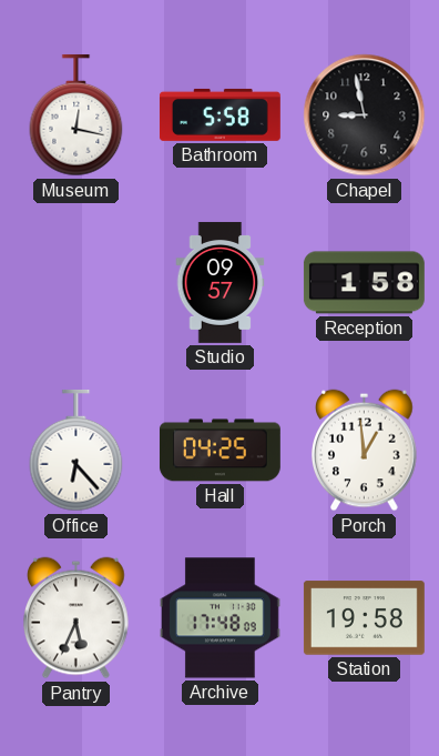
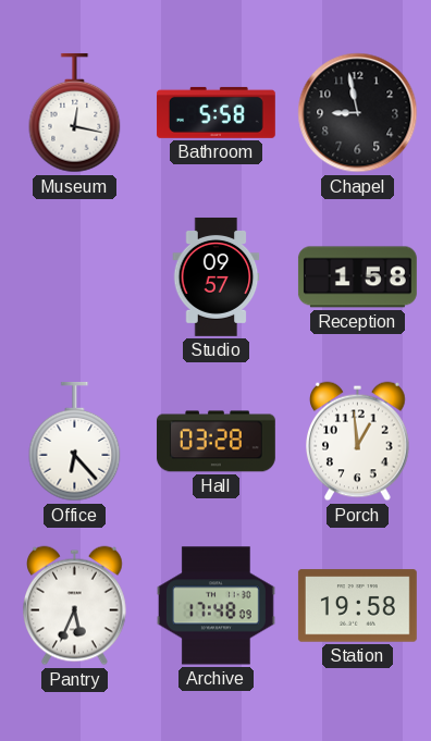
Hall: 04:25 -> 03:28 (215, 442)
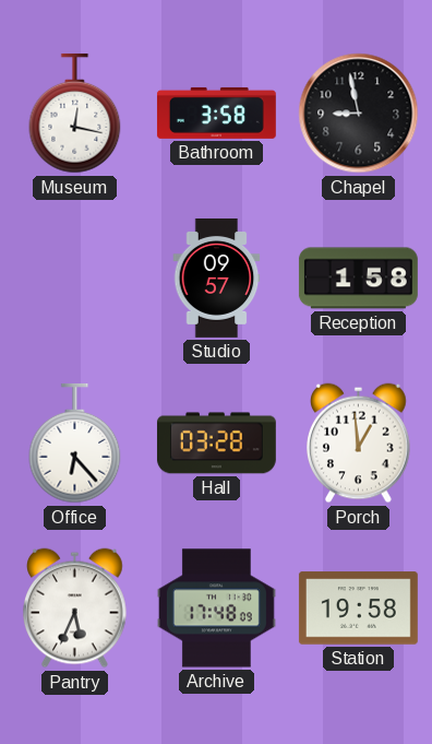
Bathroom: 5:58 -> 3:58 (216, 113)
